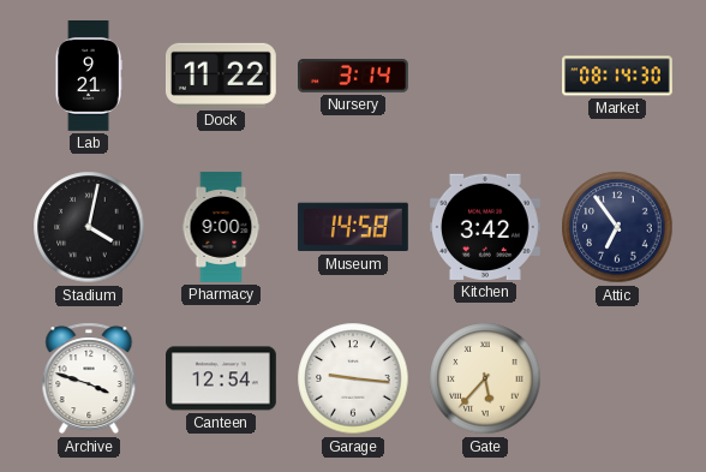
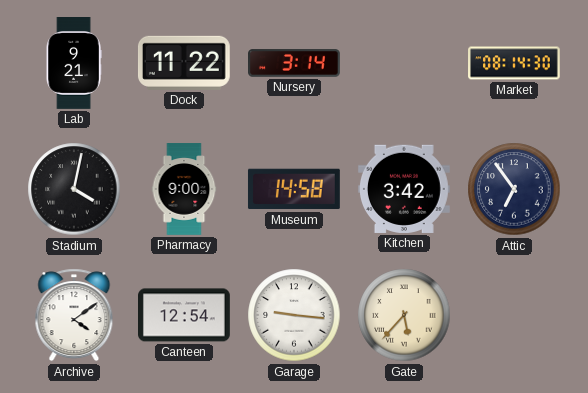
Archive: 3:48 -> 4:09 (74, 315)
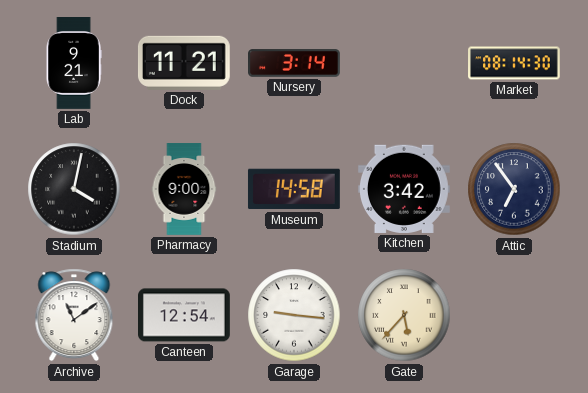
Dock: 11:22 -> 11:21 (184, 63)
Archive: 4:09 -> 11:09 (74, 315)
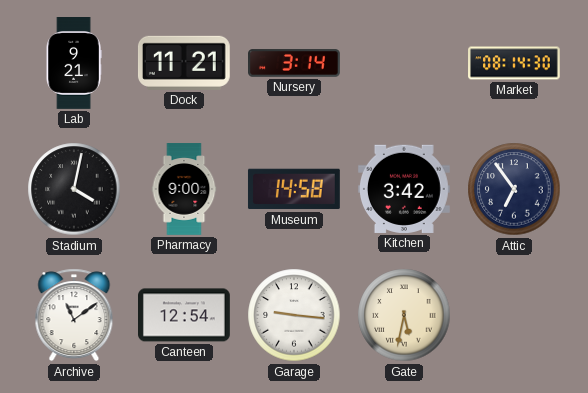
Gate: 5:37 -> 5:32 (404, 315)
